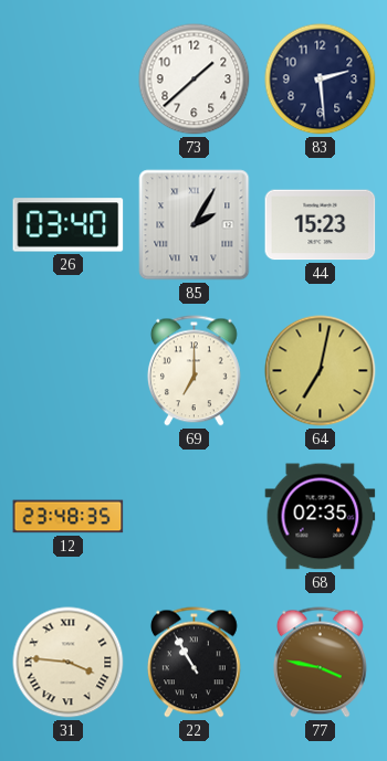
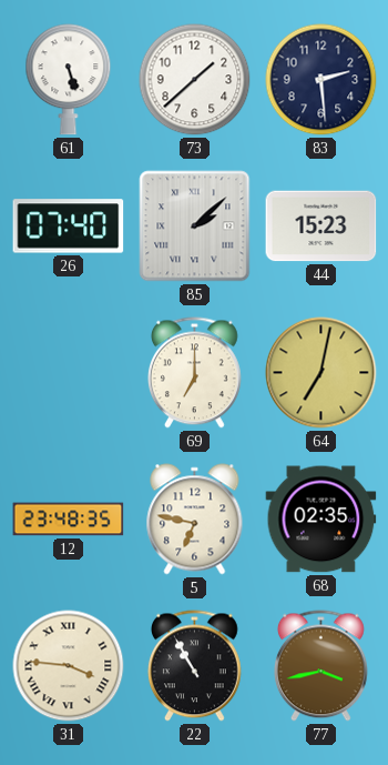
61: none -> 5:27 (69, 80)
26: 03:40 -> 07:40 (69, 227)
85: 2:05 -> 2:08 (195, 227)
5: none -> 6:47 (195, 520)
77: 3:47 -> 3:43 (320, 666)
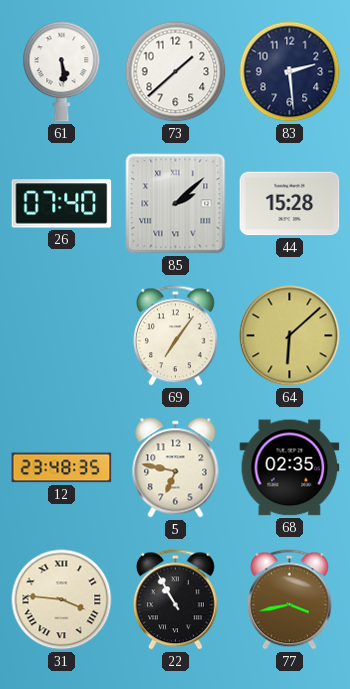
61: 5:27 -> 5:29 (62, 72)
44: 15:23 -> 15:28 (290, 204)
69: 7:00 -> 7:06 (175, 336)
64: 7:02 -> 6:08 (290, 336)
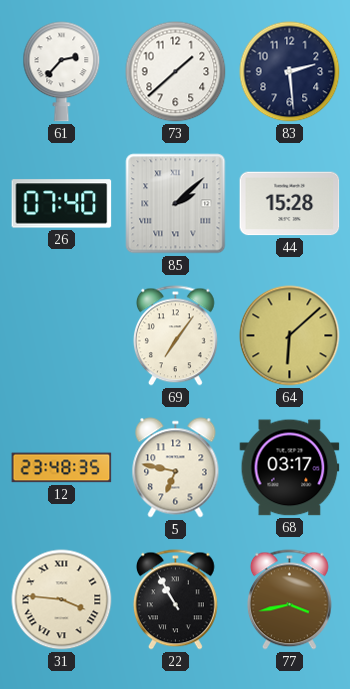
61: 5:29 -> 2:37 (62, 72)
68: 02:35 -> 03:17 (290, 468)
